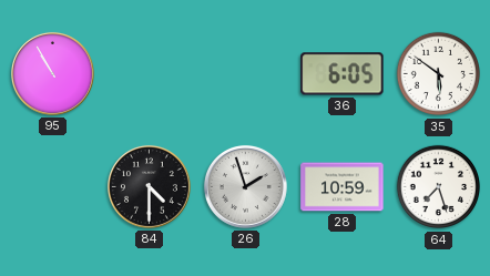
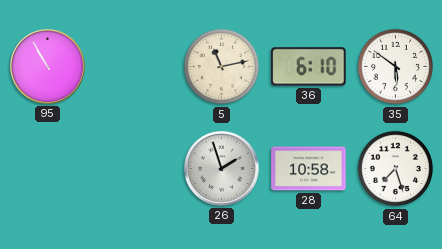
5: none -> 11:13 (222, 67)
36: 6:05 -> 6:10 (309, 67)
84: 4:30 -> none (149, 186)
28: 10:59 -> 10:58 (309, 169)
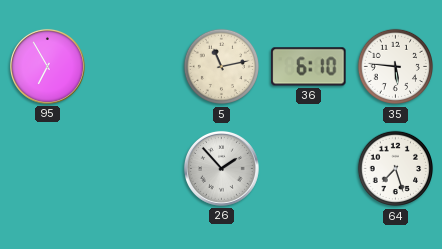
95: 10:55 -> 6:55 (47, 66)
35: 5:51 -> 5:46 (396, 67)
26: 1:57 -> 1:53 (221, 168)
28: 10:58 -> none (309, 169)
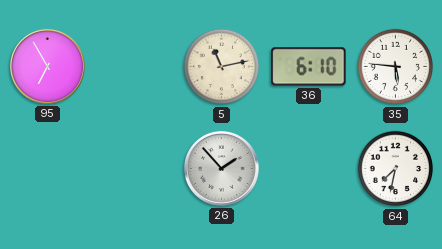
64: 7:27 -> 7:32 (396, 169)
